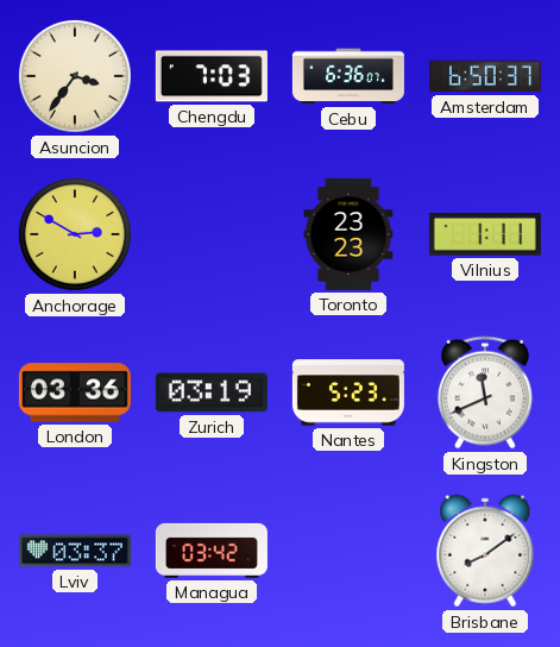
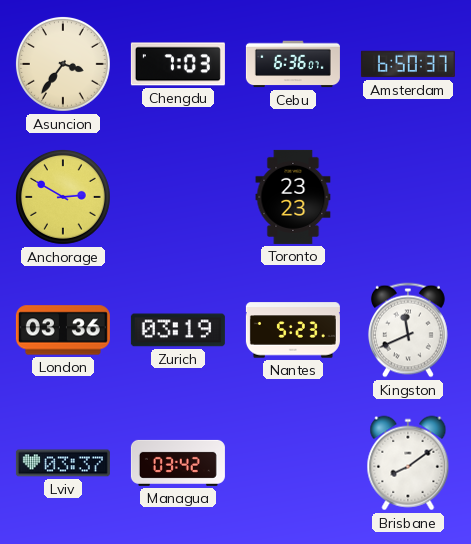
Vilnius: 1:11 -> none (485, 234)
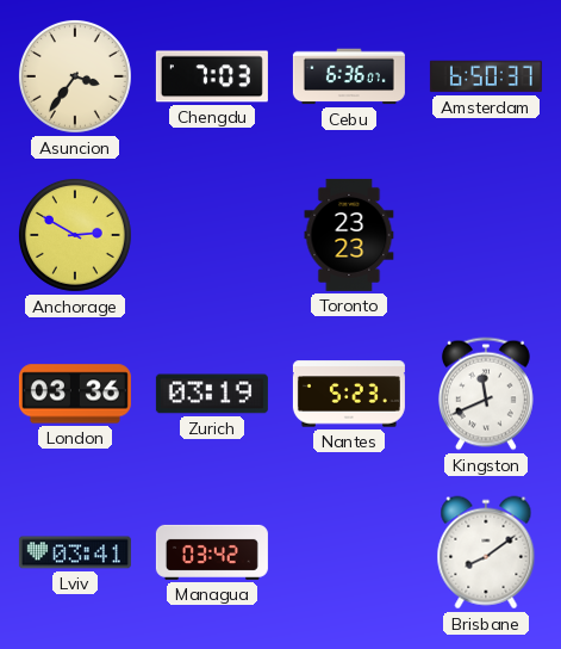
Lviv: 03:37 -> 03:41 (75, 552)
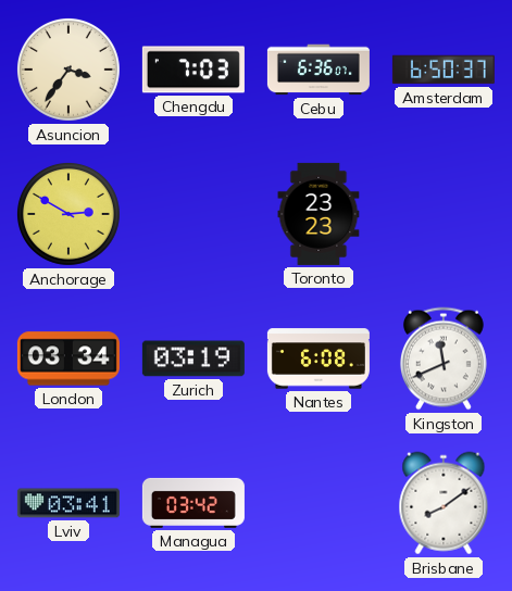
London: 03:36 -> 03:34 (68, 359)
Nantes: 5:23 -> 6:08 (319, 359)
